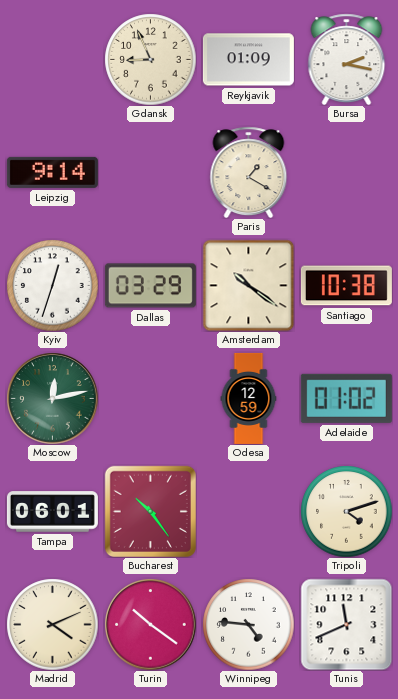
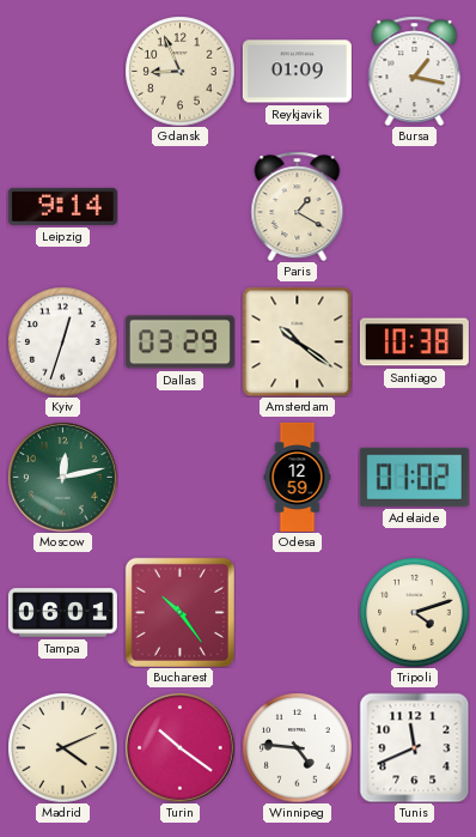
Bursa: 2:17 -> 1:17 (415, 71)
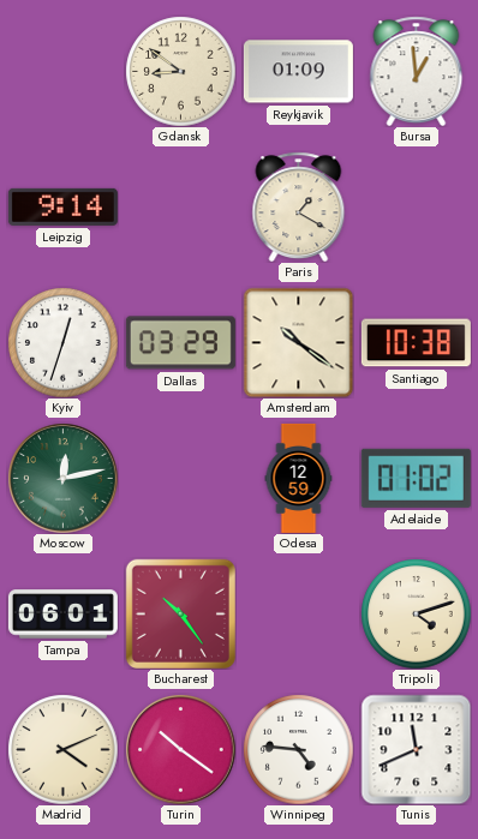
Gdansk: 8:56 -> 8:51 (180, 71)
Bursa: 1:17 -> 12:59 (417, 71)
